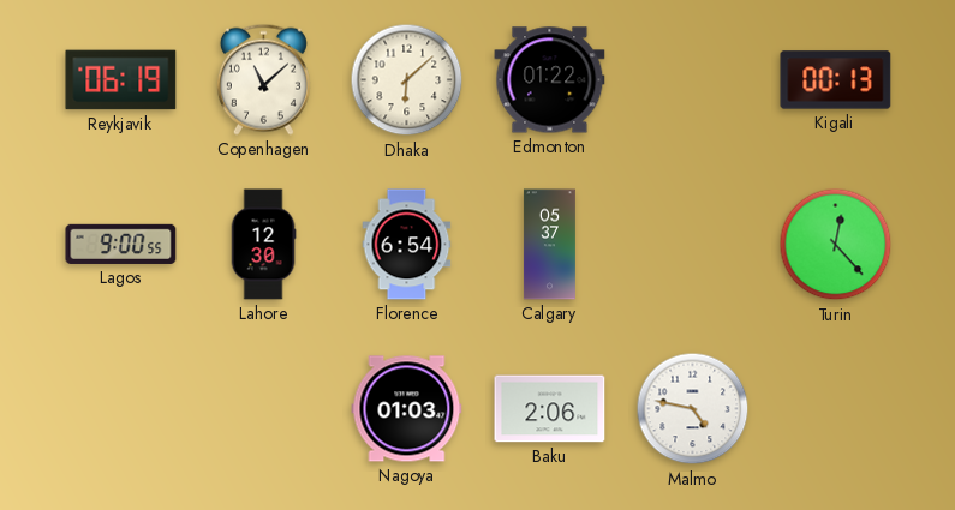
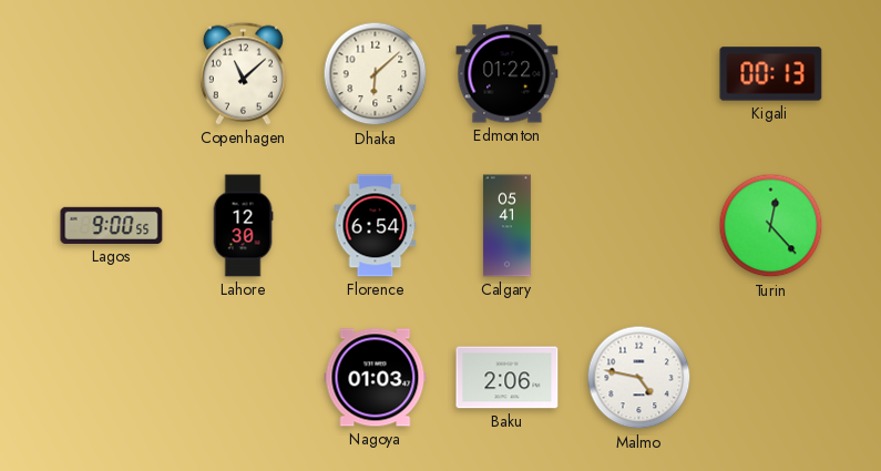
Reykjavik: 06:19 -> none (121, 80)
Calgary: 05:37 -> 05:41 (506, 226)
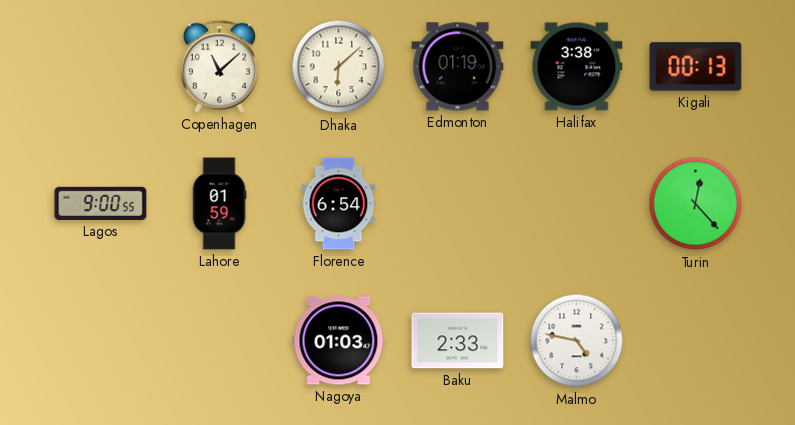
Edmonton: 01:22 -> 01:19 (458, 67)
Halifax: none -> 3:38 (577, 67)
Lahore: 12:30 -> 01:59 (219, 204)
Calgary: 05:41 -> none (506, 226)
Baku: 2:06 -> 2:33 (458, 341)
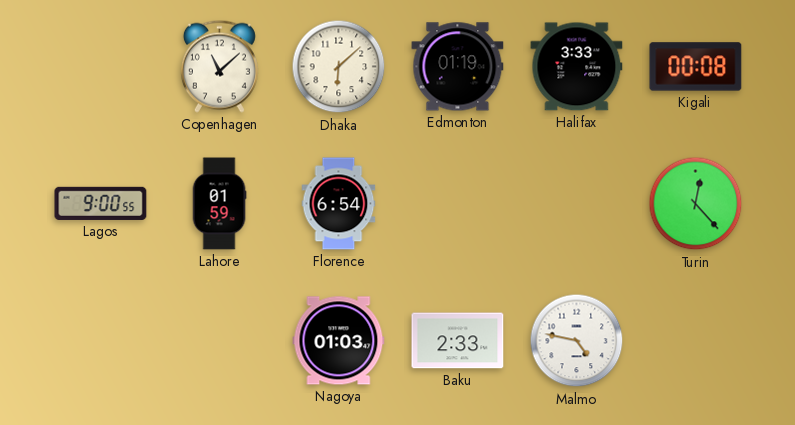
Halifax: 3:38 -> 3:33 (577, 67)
Kigali: 00:13 -> 00:08 (696, 67)
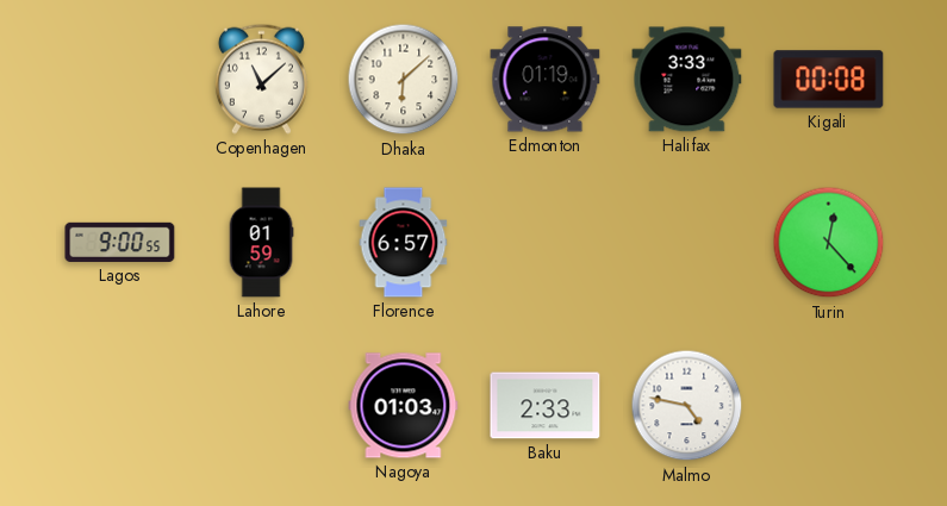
Florence: 6:54 -> 6:57 (404, 243)
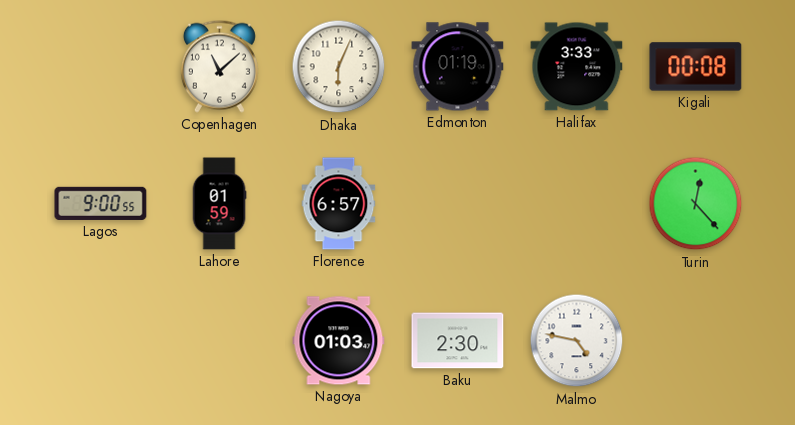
Dhaka: 6:08 -> 6:04 (339, 67)
Baku: 2:33 -> 2:30 (458, 341)
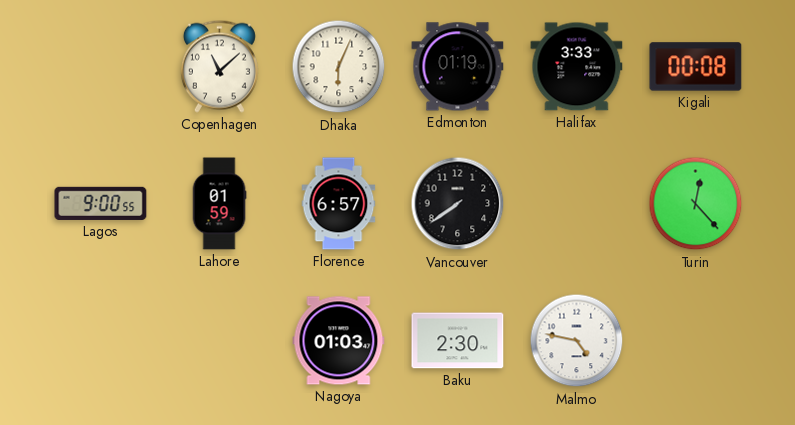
Vancouver: none -> 7:39 (458, 204)
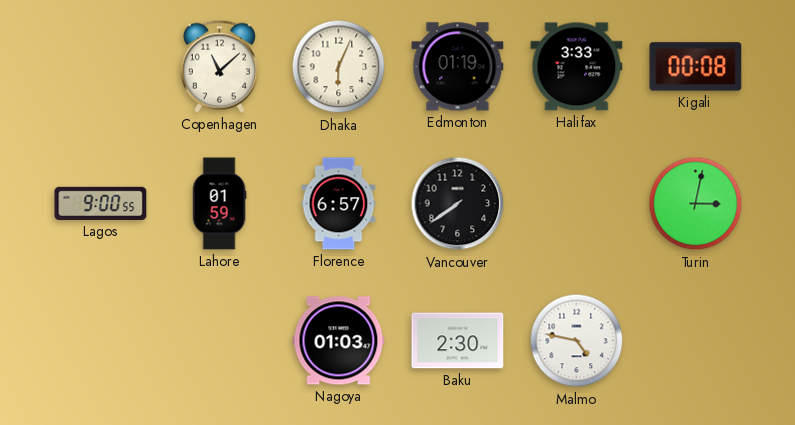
Turin: 12:23 -> 3:02 (696, 204)
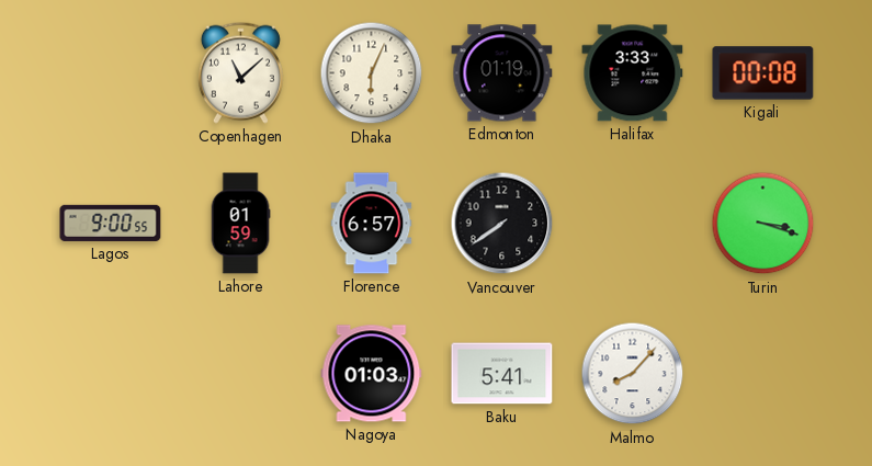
Turin: 3:02 -> 3:18 (763, 224)
Baku: 2:30 -> 5:41 (502, 374)
Malmo: 4:47 -> 8:07 (633, 374)
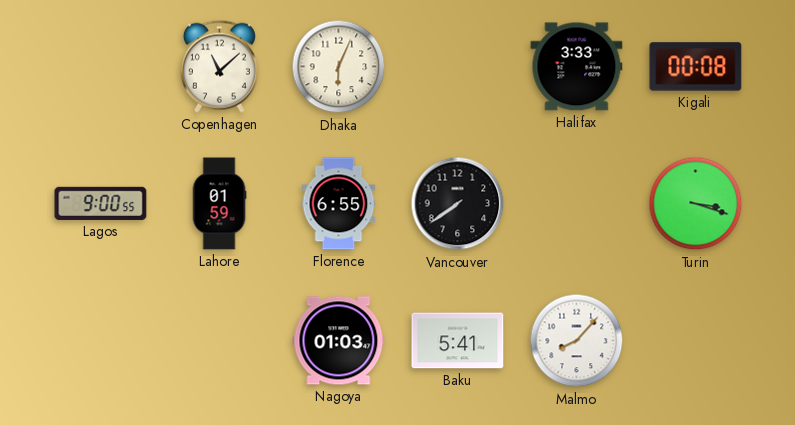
Edmonton: 01:19 -> none (502, 73)
Florence: 6:57 -> 6:55 (339, 204)
